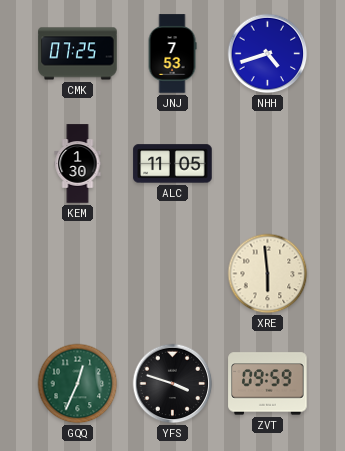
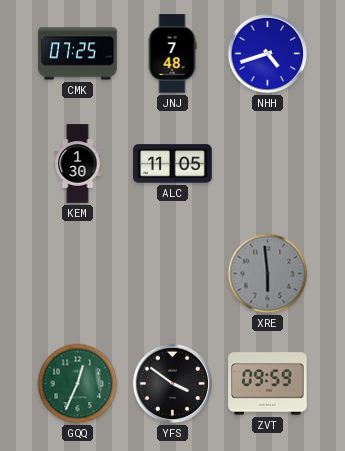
JNJ: 7:53 -> 7:48 (172, 54)
XRE dial: cream -> grey (268, 274)
YFS: 3:48 -> 3:51 (173, 384)
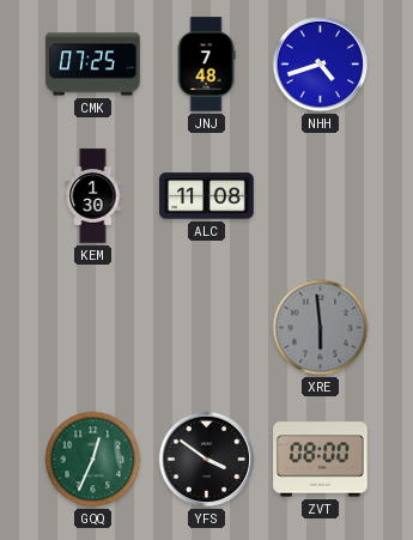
ALC: 11:05 -> 11:08 (207, 196)
ZVT: 09:59 -> 08:00 (321, 460)
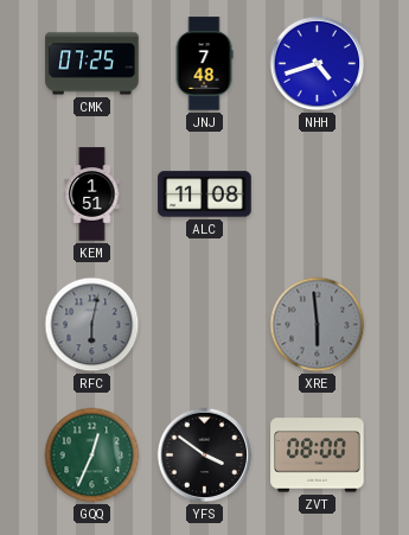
KEM: 1:30 -> 1:51 (92, 195)
RFC: none -> 6:02 (92, 325)
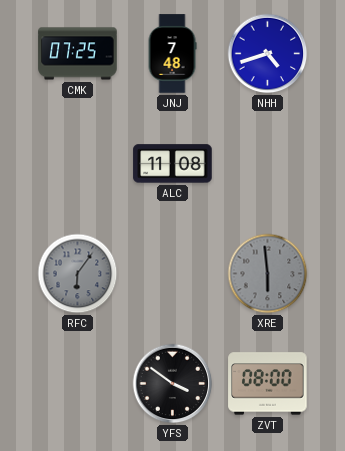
KEM: 1:51 -> none (92, 195)
RFC: 6:02 -> 6:06 (78, 274)
GQQ: 12:34 -> none (92, 456)
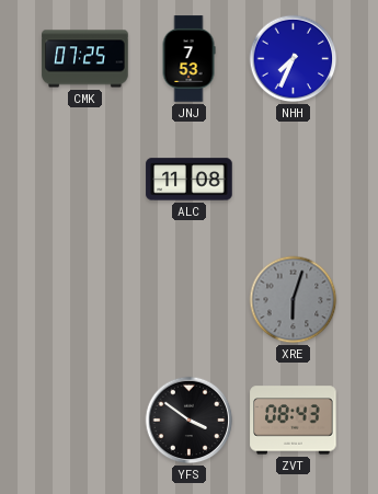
JNJ: 7:48 -> 7:53 (188, 59)
NHH: 4:42 -> 7:34 (294, 59)
RFC: 6:06 -> none (78, 274)
XRE: 5:59 -> 6:03 (294, 300)
ZVT: 08:00 -> 08:43 (294, 421)
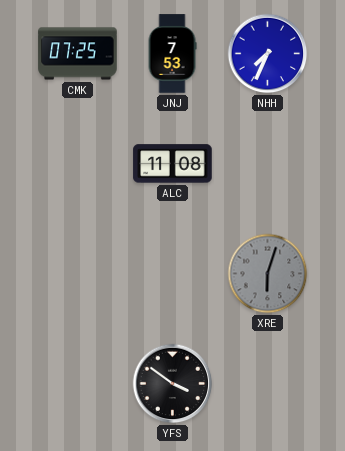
ZVT: 08:43 -> none (294, 421)
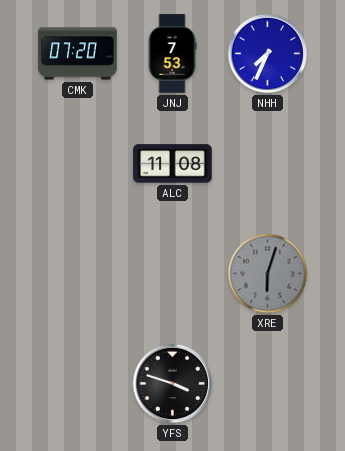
CMK: 07:25 -> 07:20 (78, 54)
YFS: 3:51 -> 3:48 (173, 384)
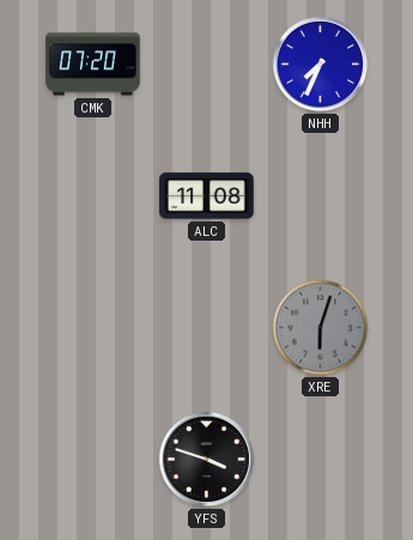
JNJ: 7:53 -> none (172, 54)
